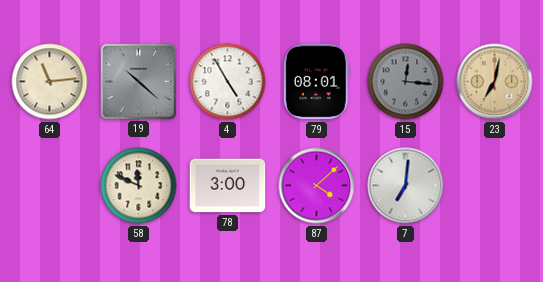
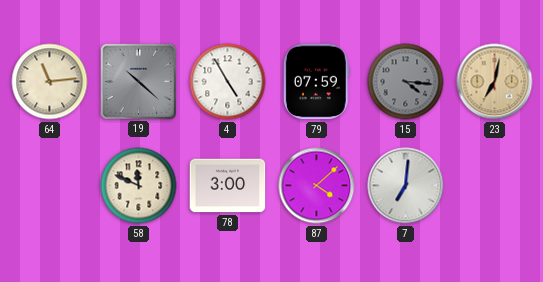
79: 08:01 -> 07:59 (316, 82)
15: 12:16 -> 4:16 (406, 82)
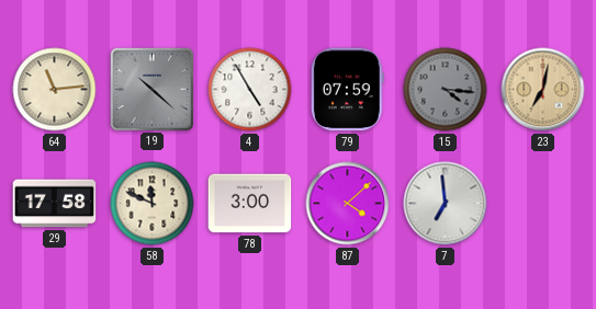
29: none -> 17:58 (55, 204)
7: 7:01 -> 6:59 (446, 204)
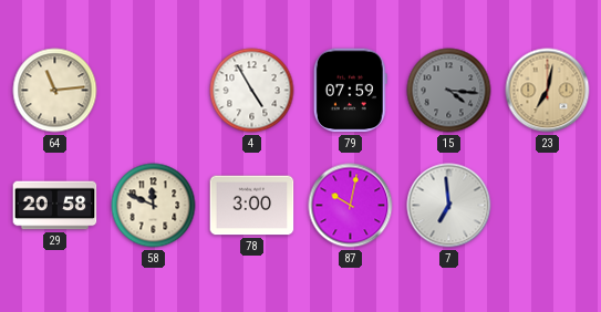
19: 10:22 -> none (151, 89)
29: 17:58 -> 20:58 (55, 206)
87: 4:08 -> 10:02 (351, 206)
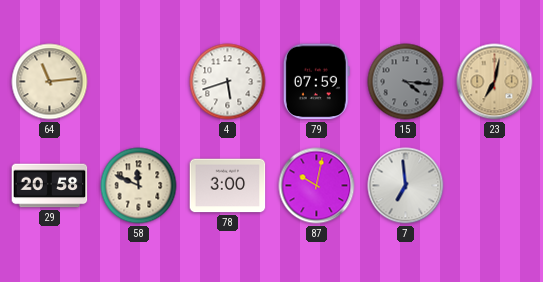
4: 4:55 -> 5:42 (228, 82)
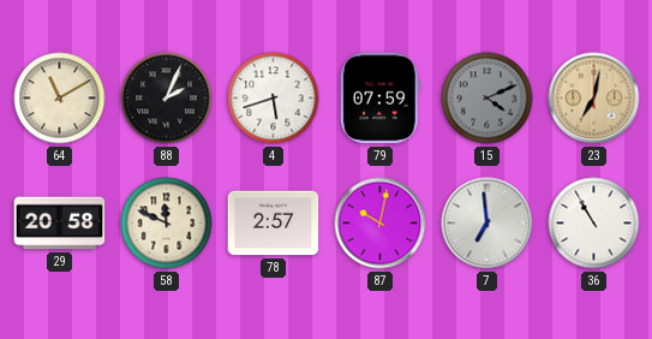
64: 11:14 -> 11:10 (60, 99)
88: none -> 2:04 (167, 99)
15: 4:16 -> 4:11 (487, 99)
78: 3:00 -> 2:57 (274, 224)
36: none -> 10:55 (594, 224)
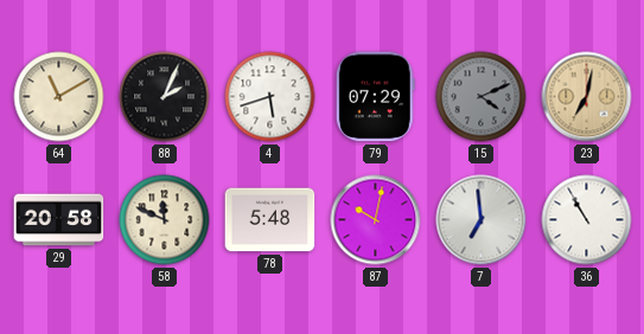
79: 07:59 -> 07:29 (375, 97)
78: 2:57 -> 5:48 (270, 220)
